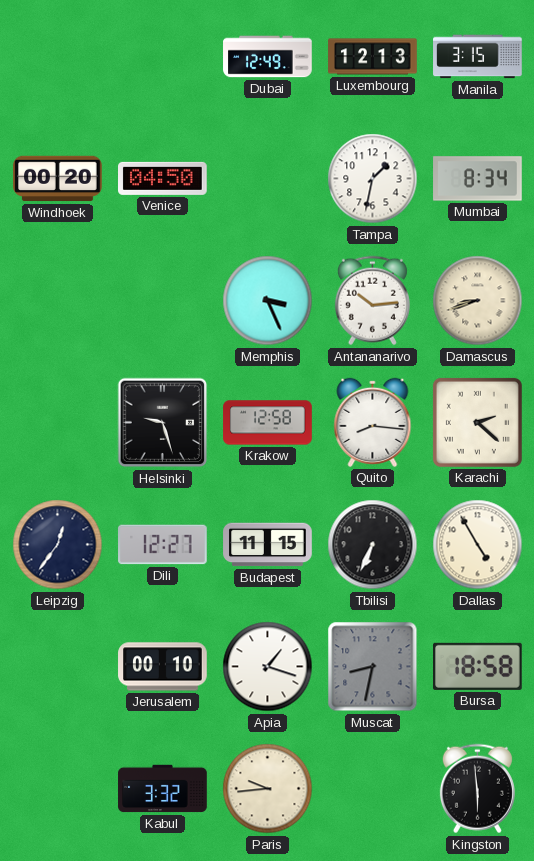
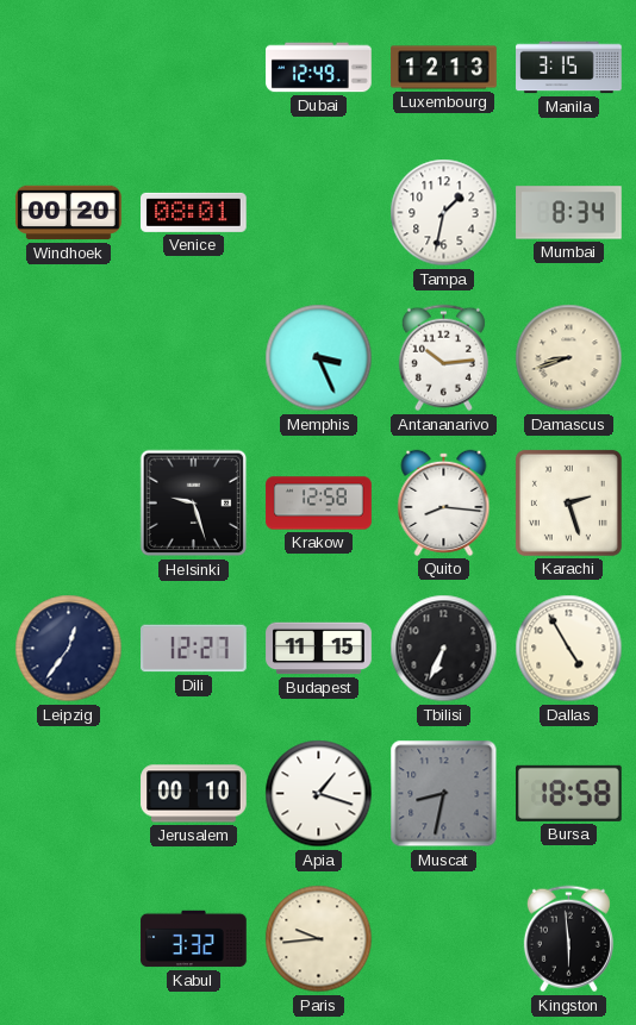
Venice: 04:50 -> 08:01 (194, 212)
Karachi: 2:22 -> 2:27 (568, 502)
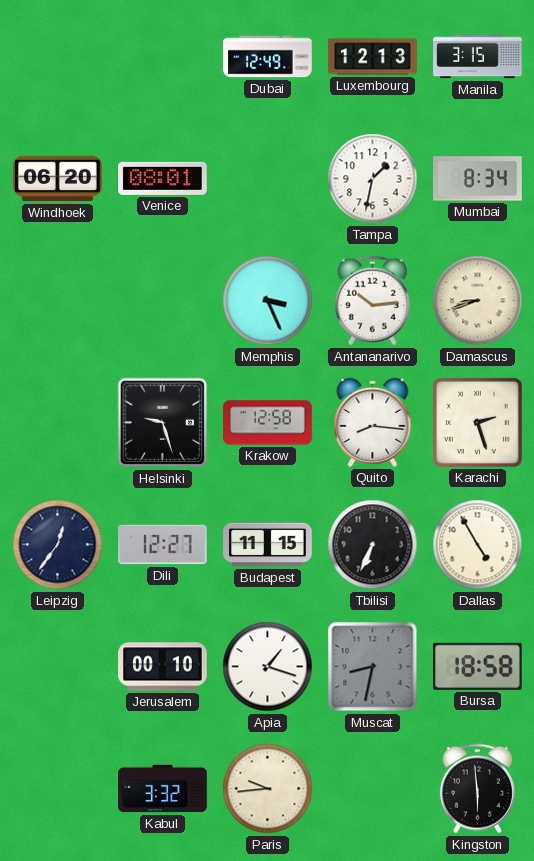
Windhoek: 00:20 -> 06:20 (58, 179)
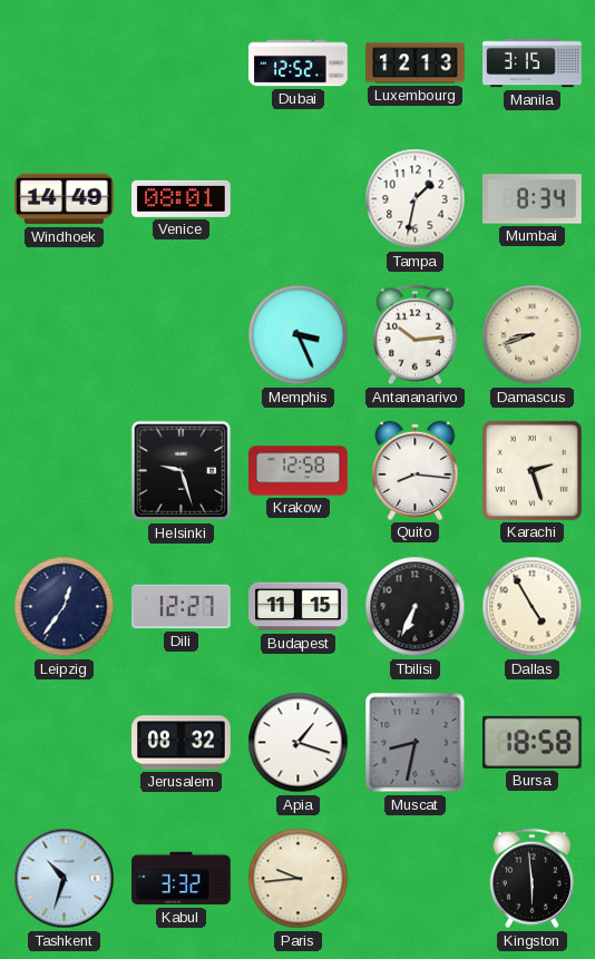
Dubai: 12:49 -> 12:52 (299, 63)
Windhoek: 06:20 -> 14:49 (65, 199)
Jerusalem: 00:10 -> 08:32 (182, 743)
Tashkent: none -> 10:33 (65, 879)
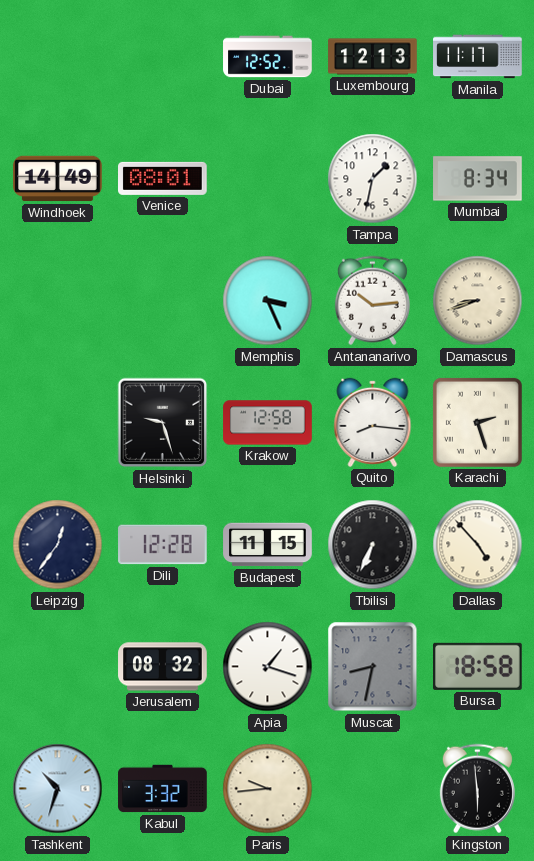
Manila: 3:15 -> 11:17 (478, 57)
Dili: 12:27 -> 12:28 (163, 545)
Dallas: 4:55 -> 4:53 (478, 545)
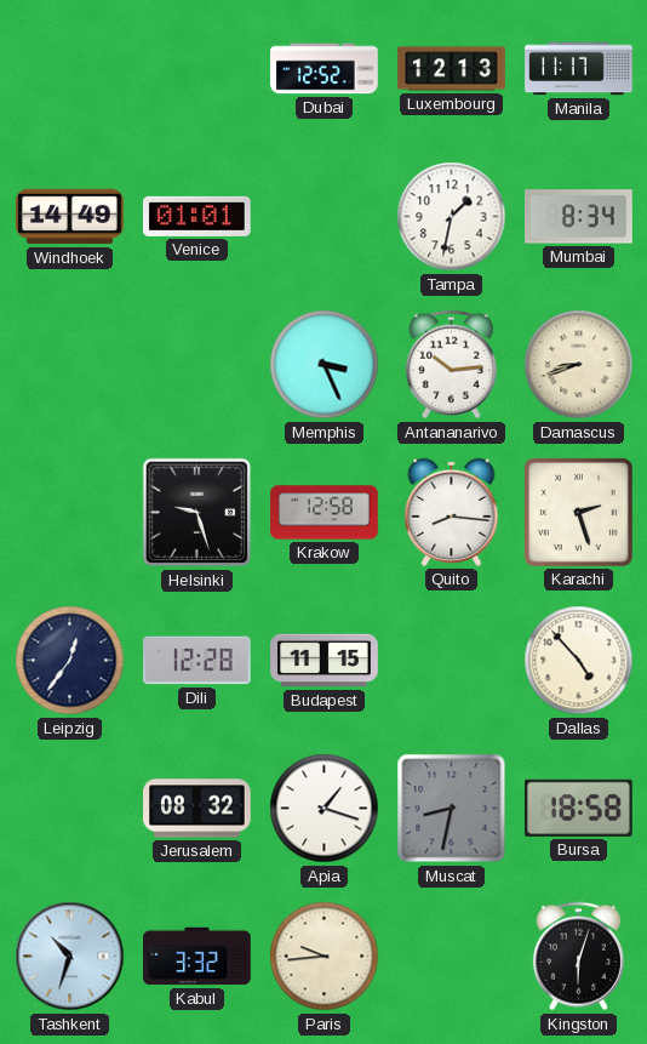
Venice: 08:01 -> 01:01 (197, 216)
Tbilisi: 6:34 -> none (373, 545)
Kingston: 5:59 -> 6:03 (578, 957)
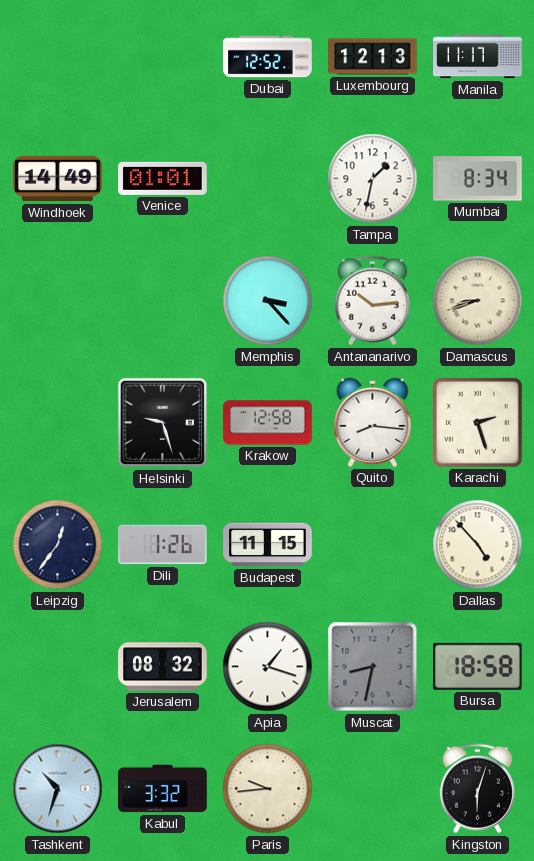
Memphis: 3:26 -> 3:23 (268, 301)
Dili: 12:28 -> 1:26 (163, 545)
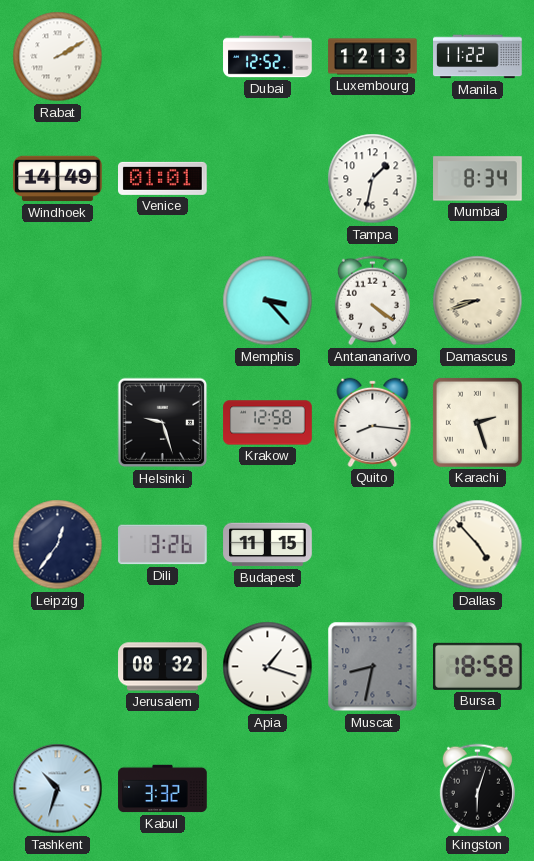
Rabat: none -> 2:10 (58, 57)
Manila: 11:17 -> 11:22 (478, 57)
Antananarivo: 10:14 -> 4:21 (372, 301)
Dili: 1:26 -> 3:26 (163, 545)
Paris: 9:44 -> none (268, 789)
